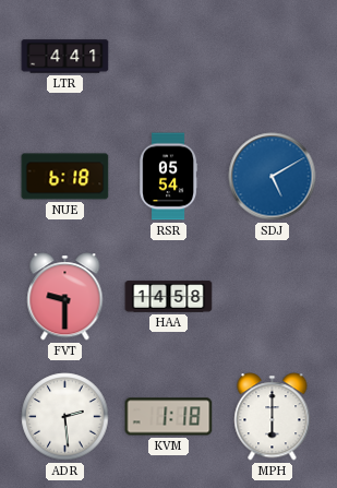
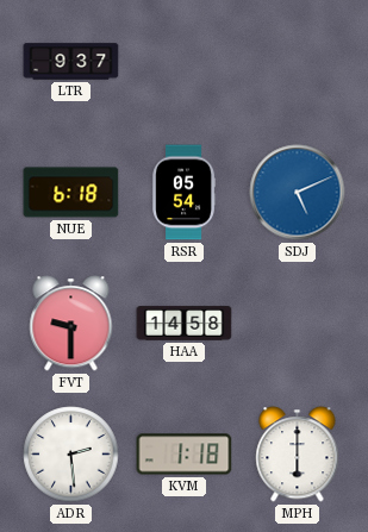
LTR: 4:41 -> 9:37 (71, 62)
SDJ: 5:10 -> 5:11 (298, 193)
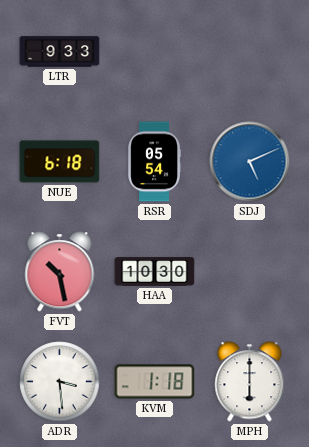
LTR: 9:37 -> 9:33 (60, 52)
FVT: 9:30 -> 10:28 (60, 272)
HAA: 14:58 -> 10:30 (155, 272)
ADR: 2:29 -> 3:29 (60, 382)
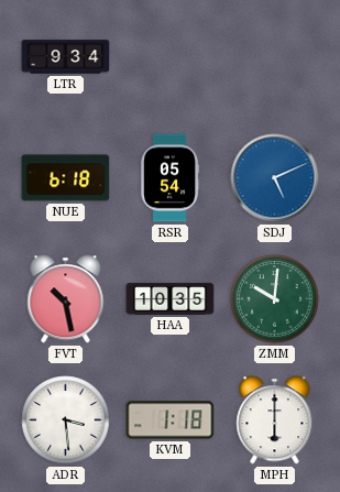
LTR: 9:33 -> 9:34 (66, 57)
HAA: 10:30 -> 10:35 (171, 299)
ZMM: none -> 10:01 (275, 299)
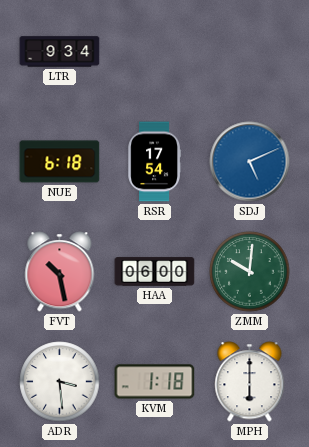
RSR: 05:54 -> 17:54 (154, 162)
HAA: 10:35 -> 06:00 (155, 272)
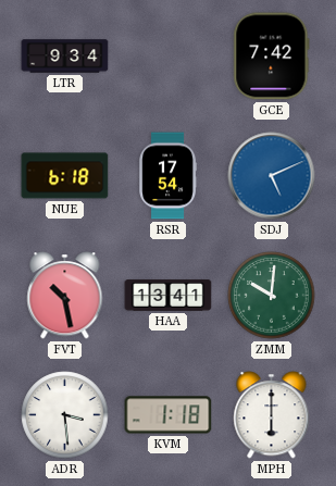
GCE: none -> 7:42 (272, 57)
HAA: 06:00 -> 13:41 (169, 296)
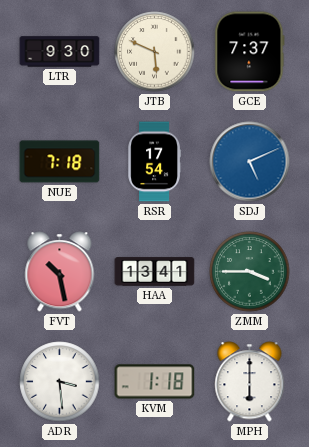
LTR: 9:34 -> 9:30 (60, 52)
JTB: none -> 5:49 (155, 52)
GCE: 7:42 -> 7:37 (250, 52)
NUE: 6:18 -> 7:18 (60, 162)
ZMM: 10:01 -> 3:45 (250, 272)
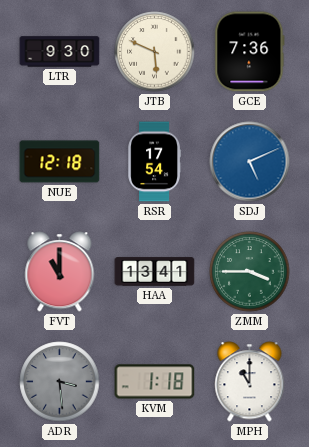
GCE: 7:37 -> 7:36 (250, 52)
NUE: 7:18 -> 12:18 (60, 162)
FVT: 10:28 -> 11:00 (60, 272)
ADR dial: white -> grey (60, 382)
MPH: 6:00 -> 11:00 (250, 382)
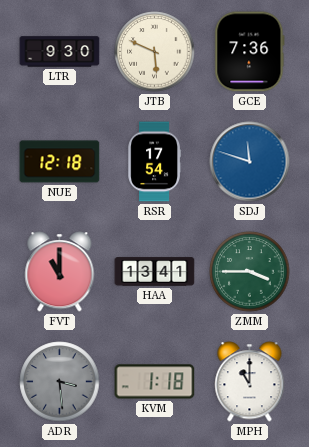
SDJ: 5:11 -> 11:48 (250, 162)
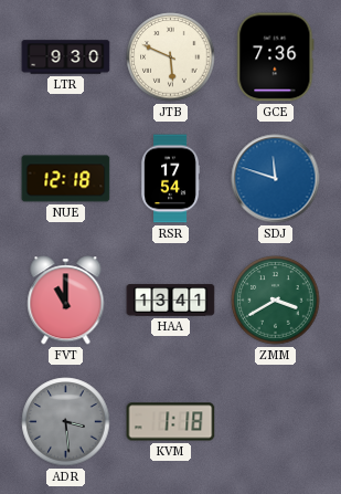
ZMM: 3:45 -> 3:40 (276, 301)
MPH: 11:00 -> none (250, 382)
